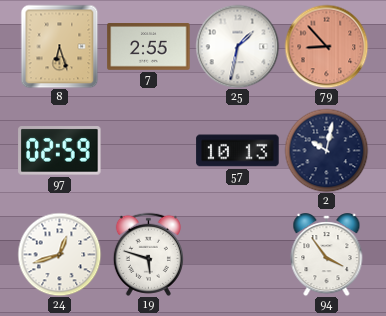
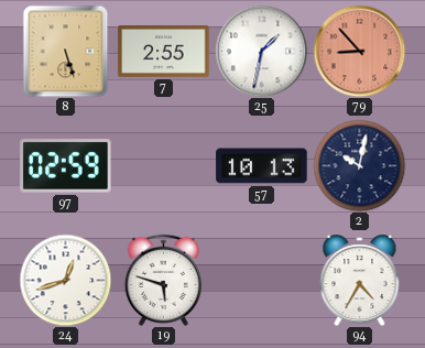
8: 6:27 -> 5:27 (66, 51)
94: 3:54 -> 4:35 (360, 281)
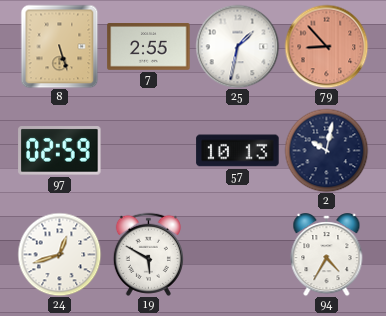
19: 5:48 -> 5:50 (148, 254)
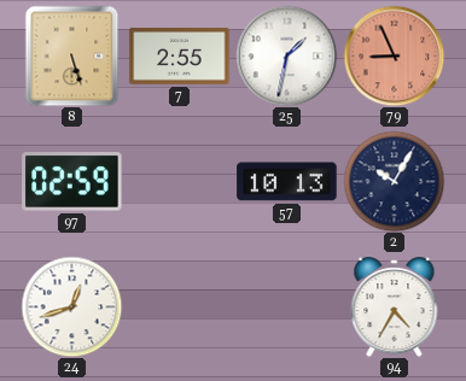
79: 8:53 -> 8:56 (394, 55)
2: 10:02 -> 10:05 (394, 181)
19: 5:50 -> none (148, 254)
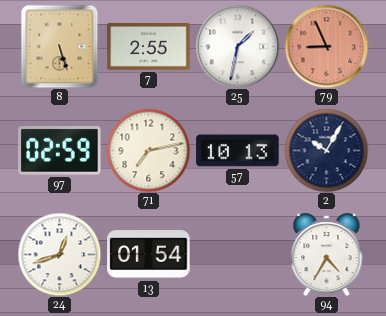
71: none -> 7:13 (148, 150)
13: none -> 01:54 (149, 255)
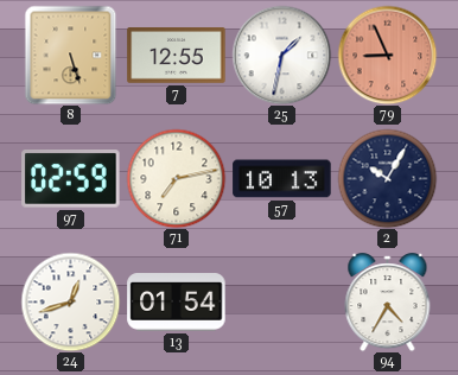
7: 2:55 -> 12:55 (177, 56)
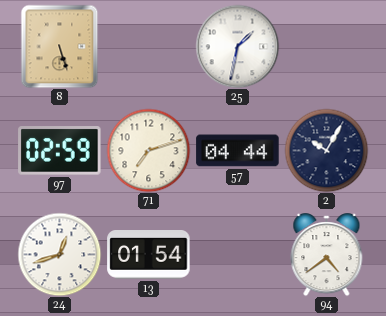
7: 12:55 -> none (177, 56)
79: 8:56 -> none (387, 55)
71: 7:13 -> 7:12 (148, 150)
57: 10:13 -> 04:44 (238, 151)
94: 4:35 -> 4:39 (327, 255)
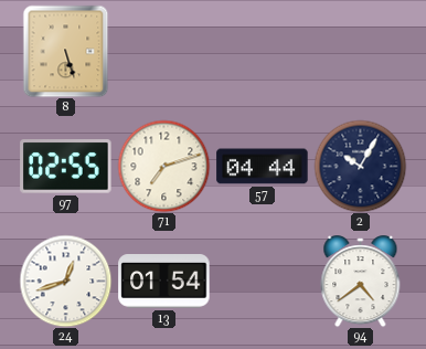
25: 1:32 -> none (237, 46)
97: 02:59 -> 02:55 (66, 167)
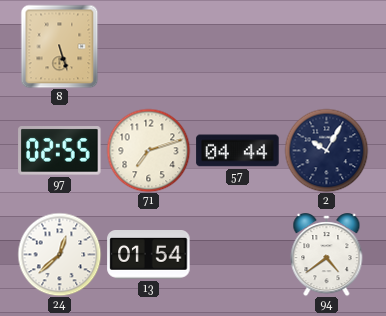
24: 12:42 -> 12:38 (59, 254)
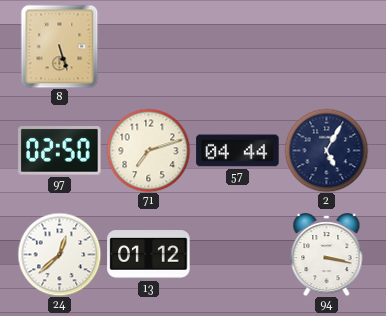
97: 02:55 -> 02:50 (60, 151)
2: 10:05 -> 5:05 (326, 150)
13: 01:54 -> 01:12 (149, 255)
94: 4:39 -> 3:17 (327, 255)
